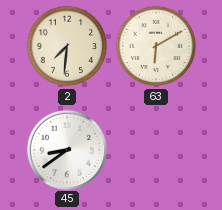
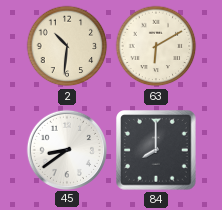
2: 7:31 -> 10:31 (67, 46)
84: none -> 8:00 (156, 150)
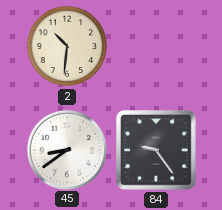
63: 6:10 -> none (156, 46)
84: 8:00 -> 9:24 (156, 150)
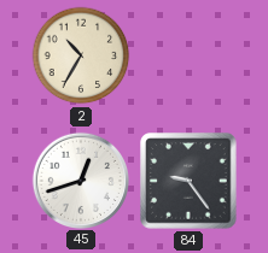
2: 10:31 -> 10:35 (81, 55)
45: 8:39 -> 12:42 (80, 180)
